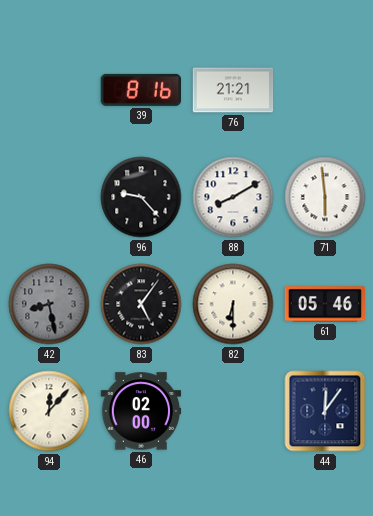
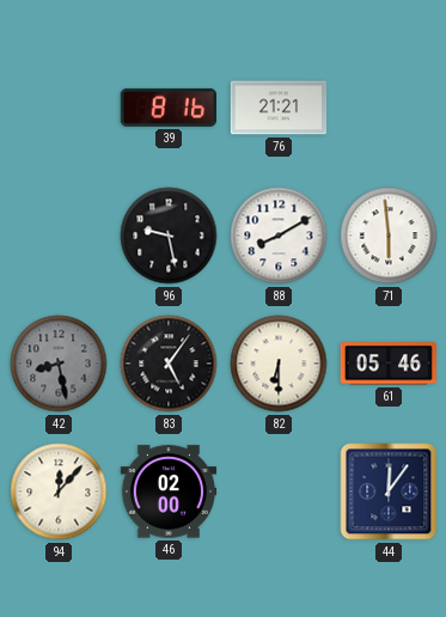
96: 9:23 -> 9:28 (169, 236)
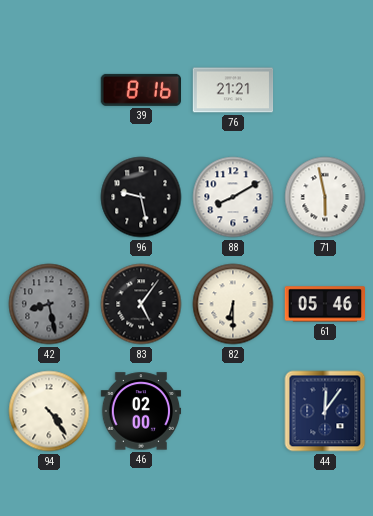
71: 5:59 -> 5:58 (325, 197)
94: 12:07 -> 4:24 (49, 411)
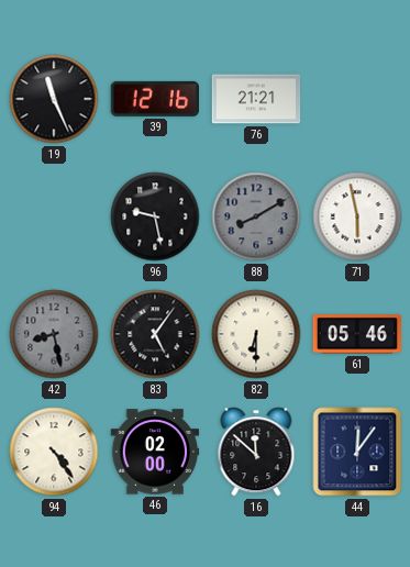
19: none -> 11:26 (54, 99)
39: 8:16 -> 12:16 (154, 99)
88 dial: white -> grey (256, 216)
16: none -> 11:52 (256, 452)
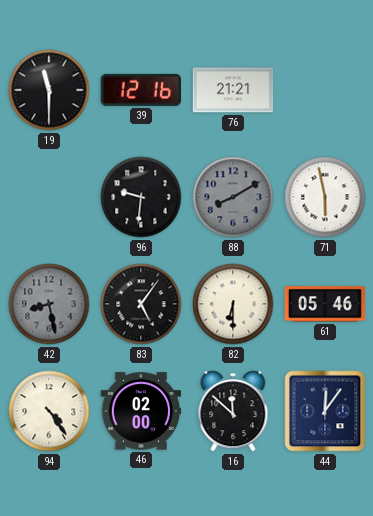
19: 11:26 -> 11:30 (49, 90)
96: 9:28 -> 9:31 (141, 197)
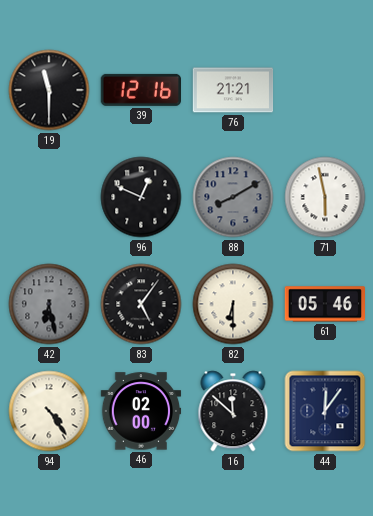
96: 9:31 -> 12:49 (141, 197)
42: 8:28 -> 6:28 (49, 304)
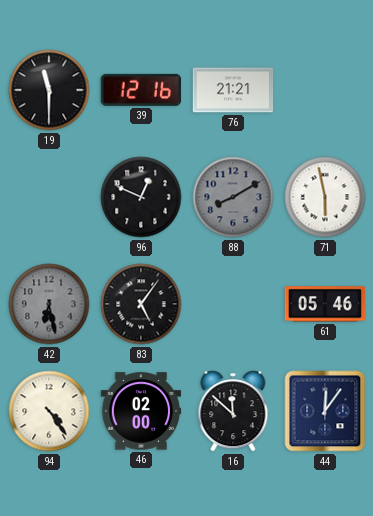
82: 6:30 -> none (233, 304)
